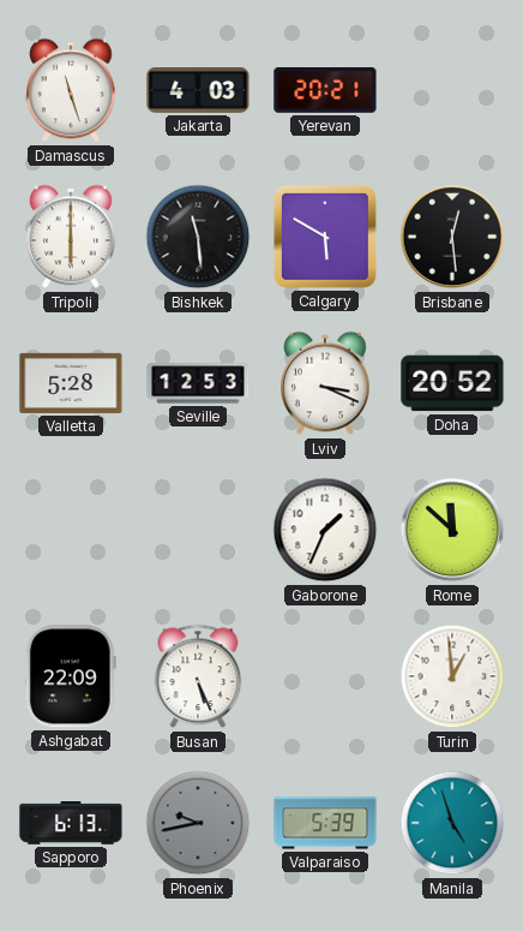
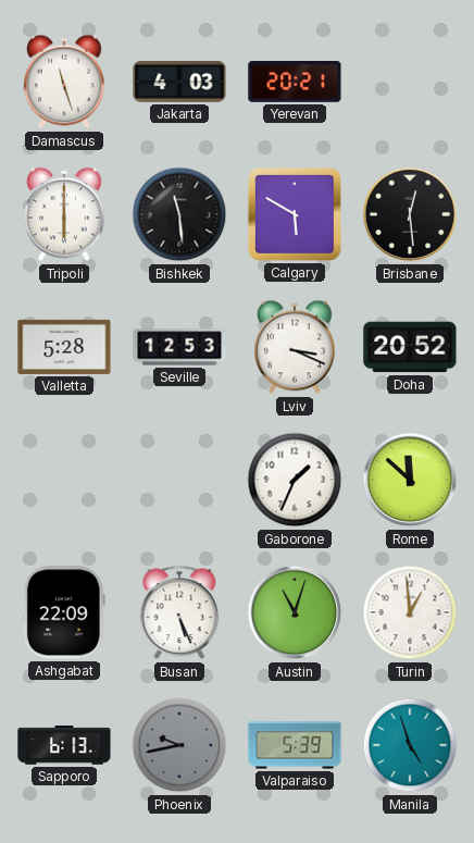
Austin: none -> 11:03 (295, 612)
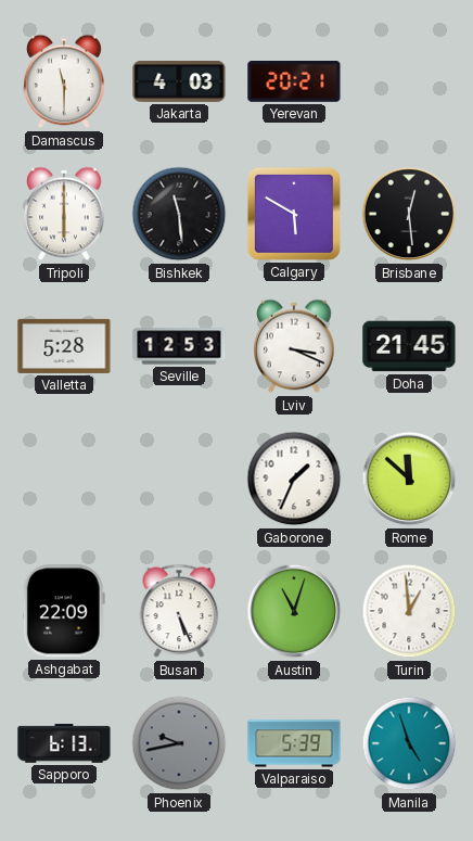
Damascus: 11:27 -> 11:30 (64, 81)
Doha: 20:52 -> 21:45 (409, 346)
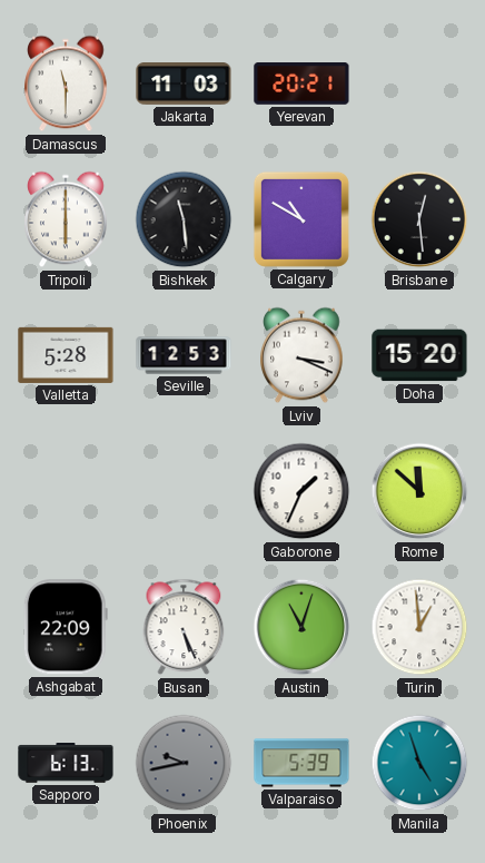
Jakarta: 4:03 -> 11:03 (184, 85)
Calgary: 5:50 -> 10:50 (301, 219)
Doha: 21:45 -> 15:20 (419, 355)
